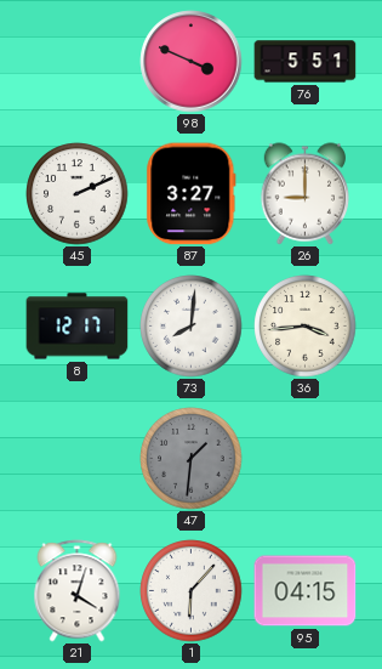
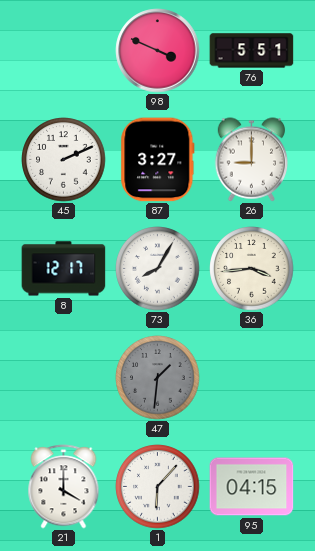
73: 8:01 -> 8:05 (158, 269)
21: 4:03 -> 4:00 (64, 487)
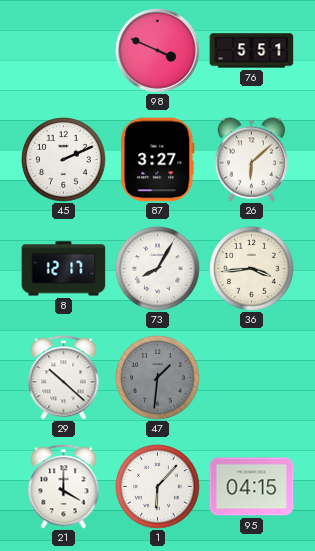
26: 9:00 -> 6:08 (252, 160)
29: none -> 10:22 (64, 378)
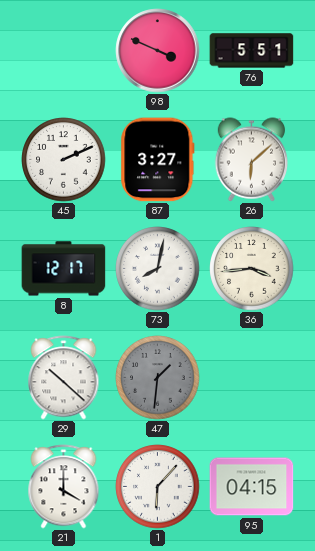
73: 8:05 -> 8:02 (158, 269)
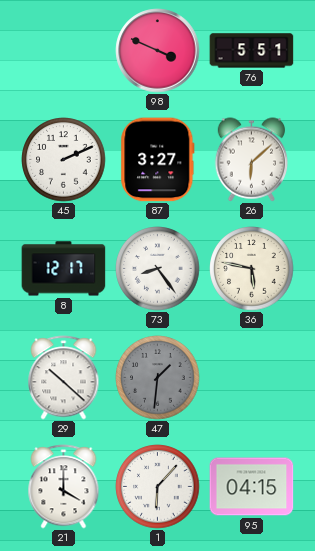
73: 8:02 -> 8:24 (158, 269)
36: 3:44 -> 5:47 (252, 269)
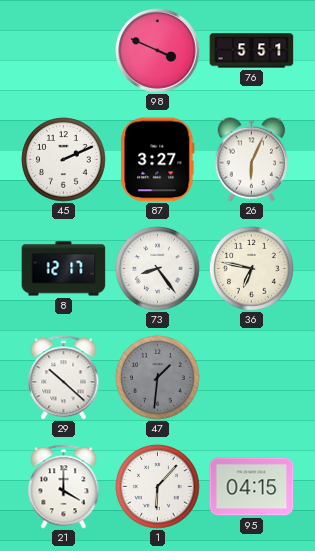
26: 6:08 -> 6:04 (252, 160)
36: 5:47 -> 6:47 (252, 269)
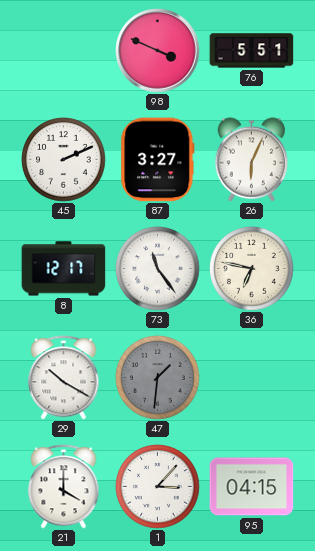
73: 8:24 -> 11:24 (158, 269)
29: 10:22 -> 10:20 (64, 378)
1: 6:07 -> 3:07 (158, 487)
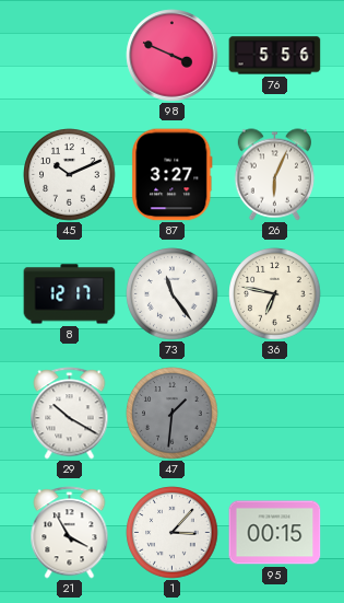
76: 5:51 -> 5:56 (275, 56)
45: 2:11 -> 10:11 (70, 175)
21: 4:00 -> 3:55 (70, 533)
95: 04:15 -> 00:15 (275, 533)
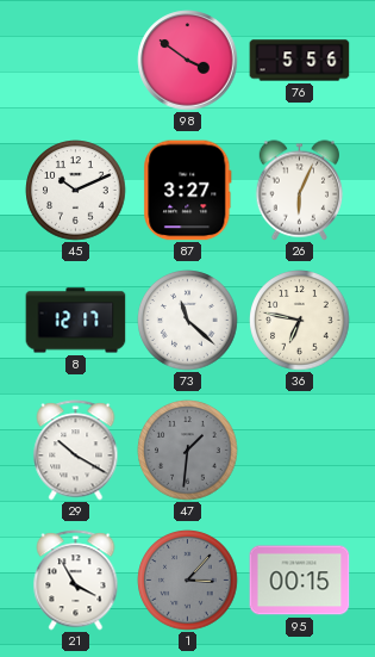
98: 3:49 -> 3:51 (188, 61)
73: 11:24 -> 11:22 (188, 321)
1 dial: white -> grey (188, 581)
